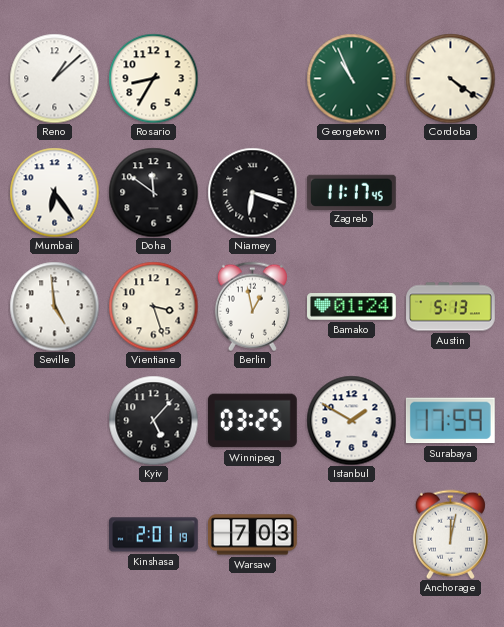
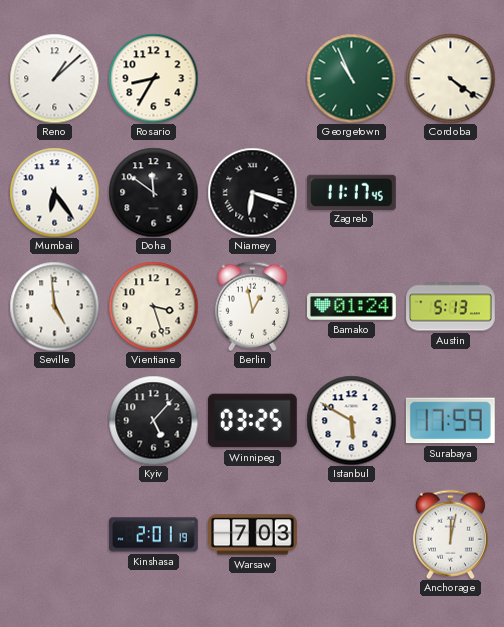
Istanbul: 1:50 -> 5:50 (351, 420)
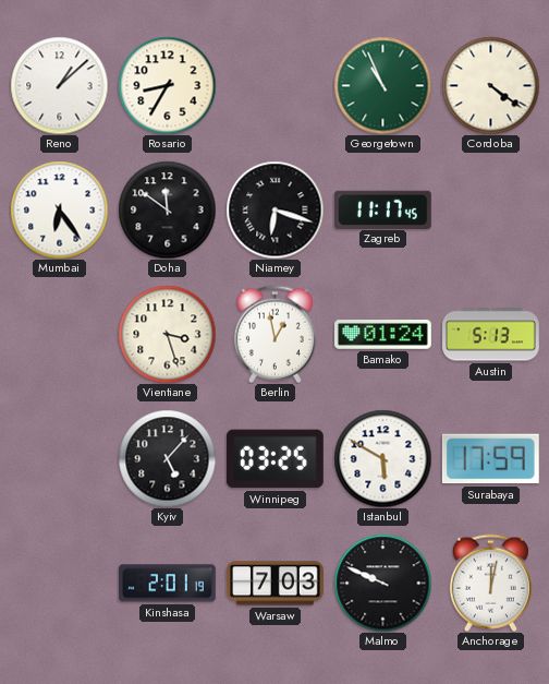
Seville: 4:59 -> none (54, 306)
Malmo: none -> 9:49 (382, 583)
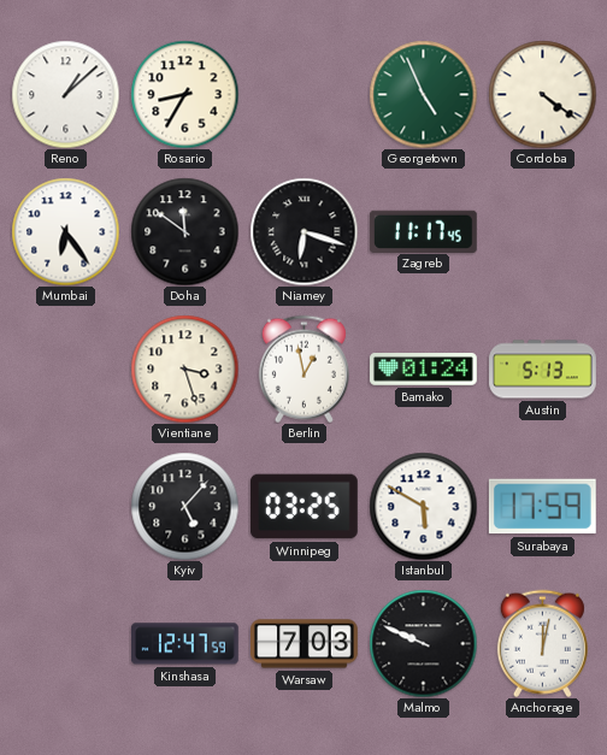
Georgetown: 10:56 -> 4:56 (423, 94)
Kinshasa: 2:01 -> 12:47 (185, 644)
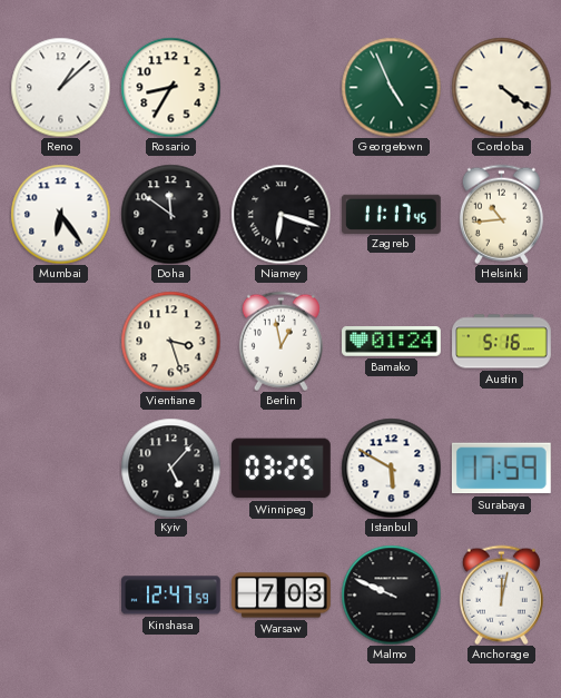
Helsinki: none -> 10:44 (501, 214)
Austin: 5:13 -> 5:16 (502, 342)
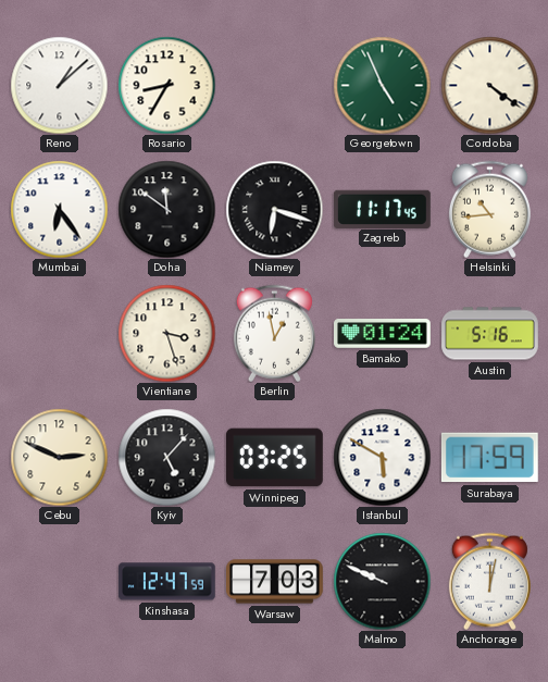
Cebu: none -> 2:49 (59, 457)
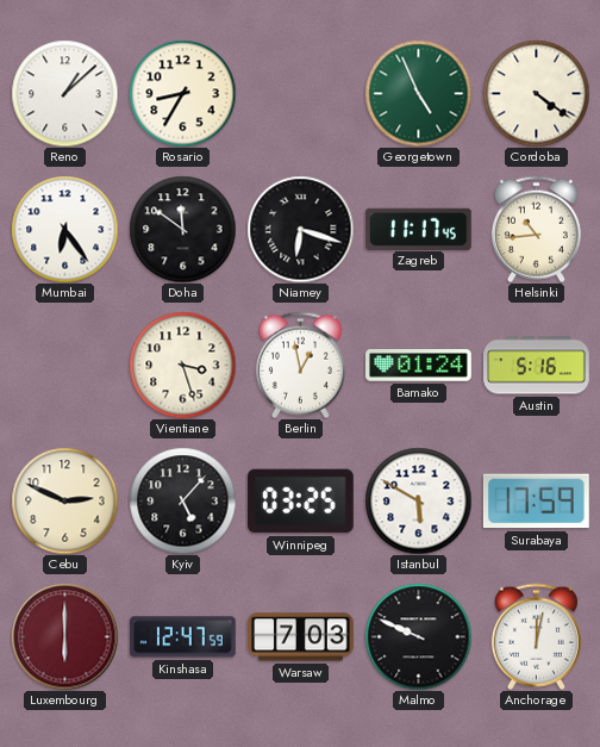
Luxembourg: none -> 6:00 (64, 636)
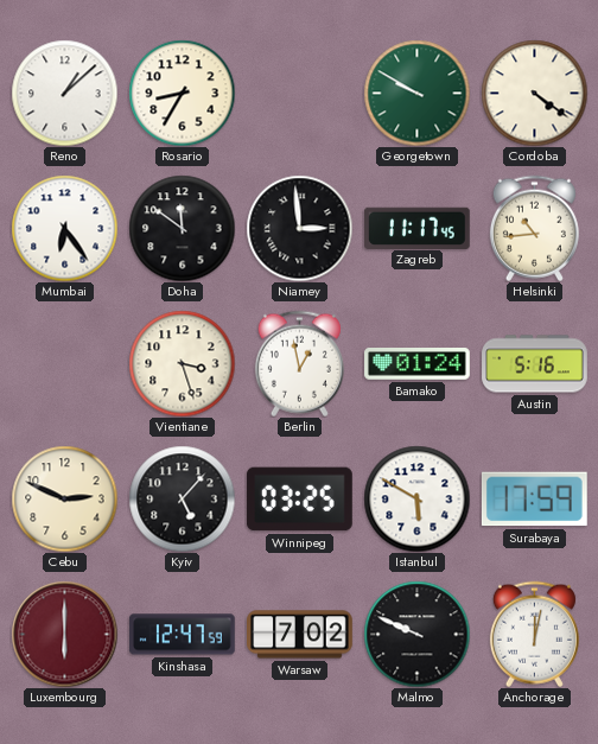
Georgetown: 4:56 -> 9:50 (416, 93)
Niamey: 6:18 -> 2:59 (299, 228)
Warsaw: 7:03 -> 7:02 (300, 635)
